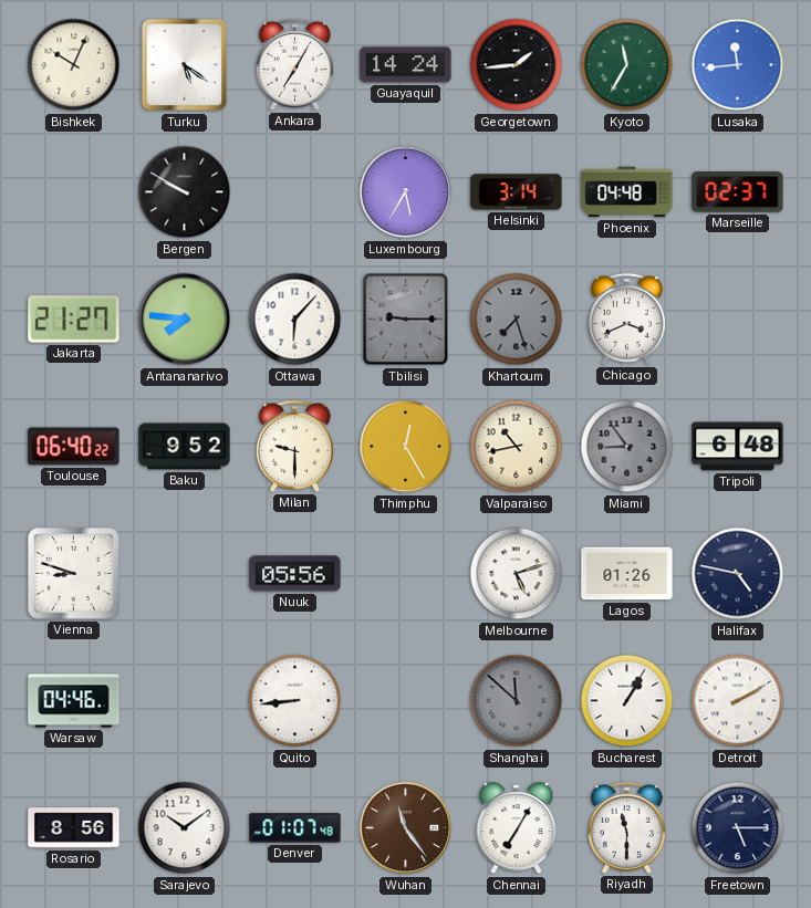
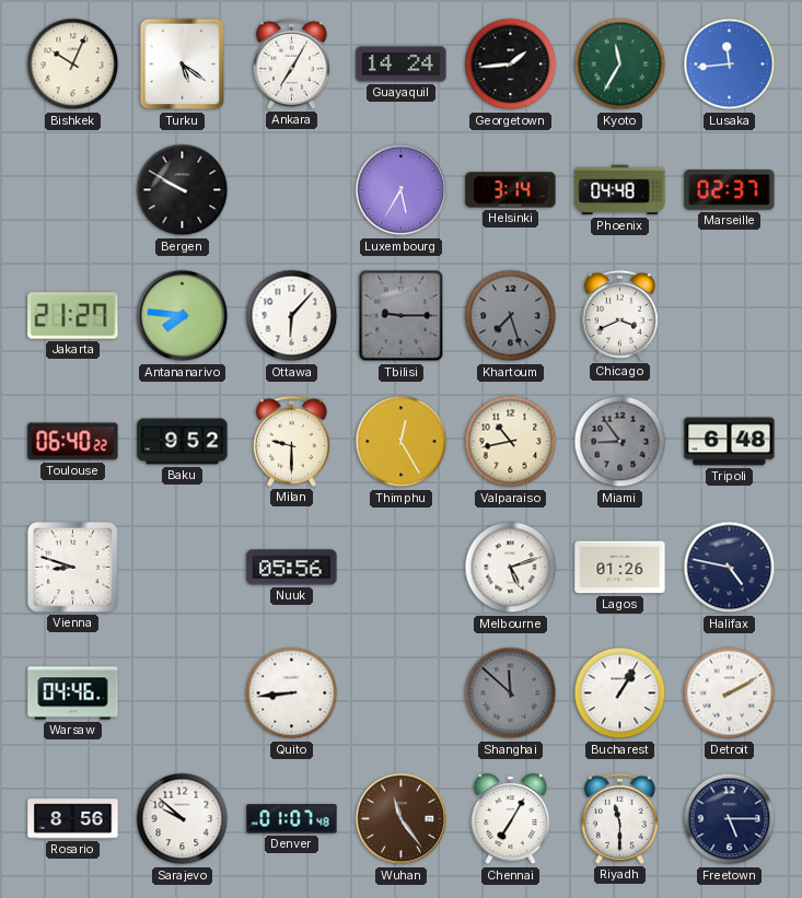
Sarajevo: 10:09 -> 9:52 (183, 819)
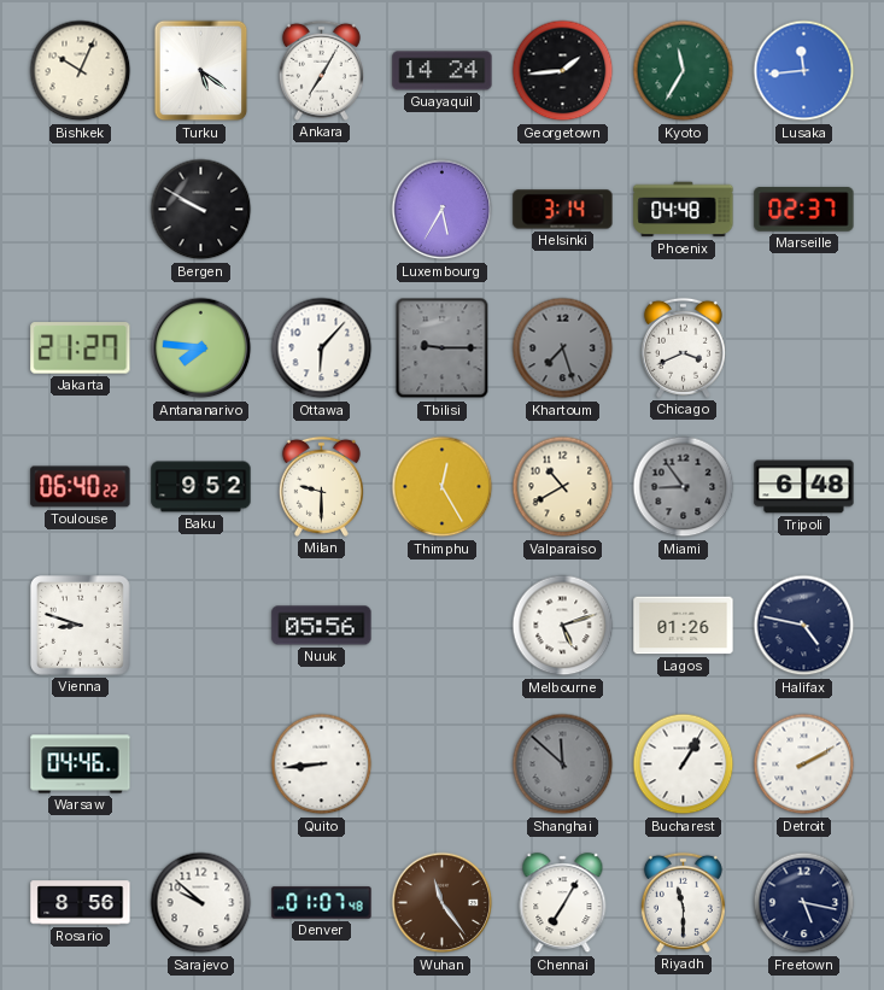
Valparaiso: 10:43 -> 10:40 (563, 487)
Freetown: 5:15 -> 5:17 (804, 903)
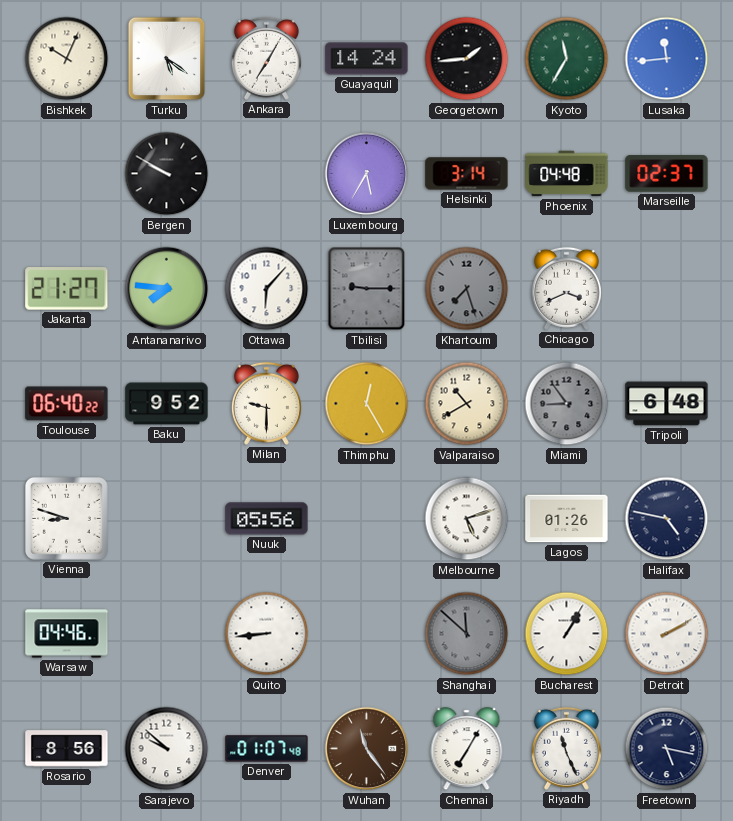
Riyadh: 11:30 -> 11:26 (566, 748)
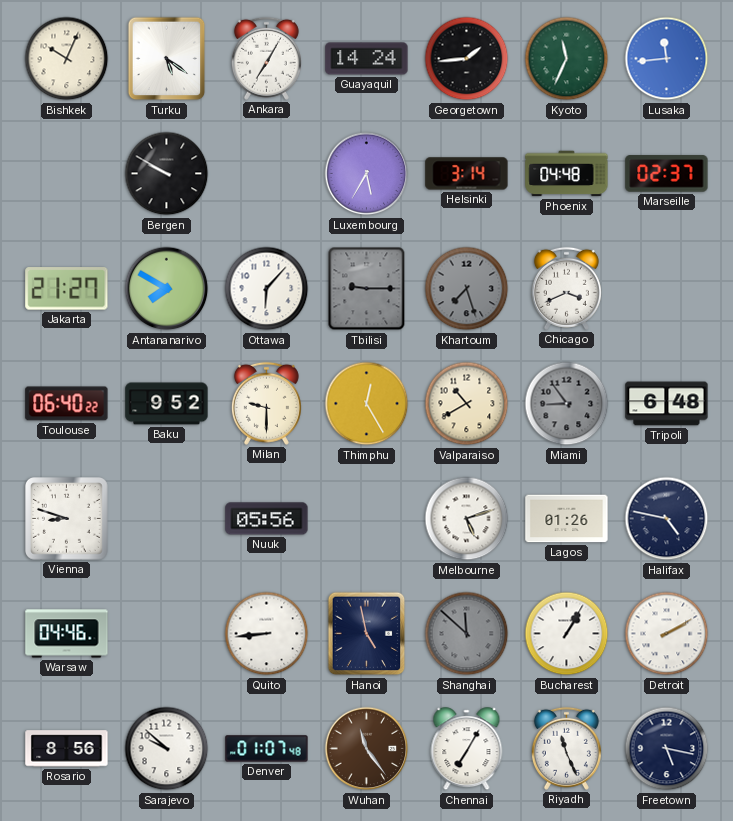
Kyoto: 11:35 -> 11:34 (567, 59)
Antananarivo: 7:46 -> 7:50 (167, 289)
Hanoi: none -> 4:58 (367, 634)
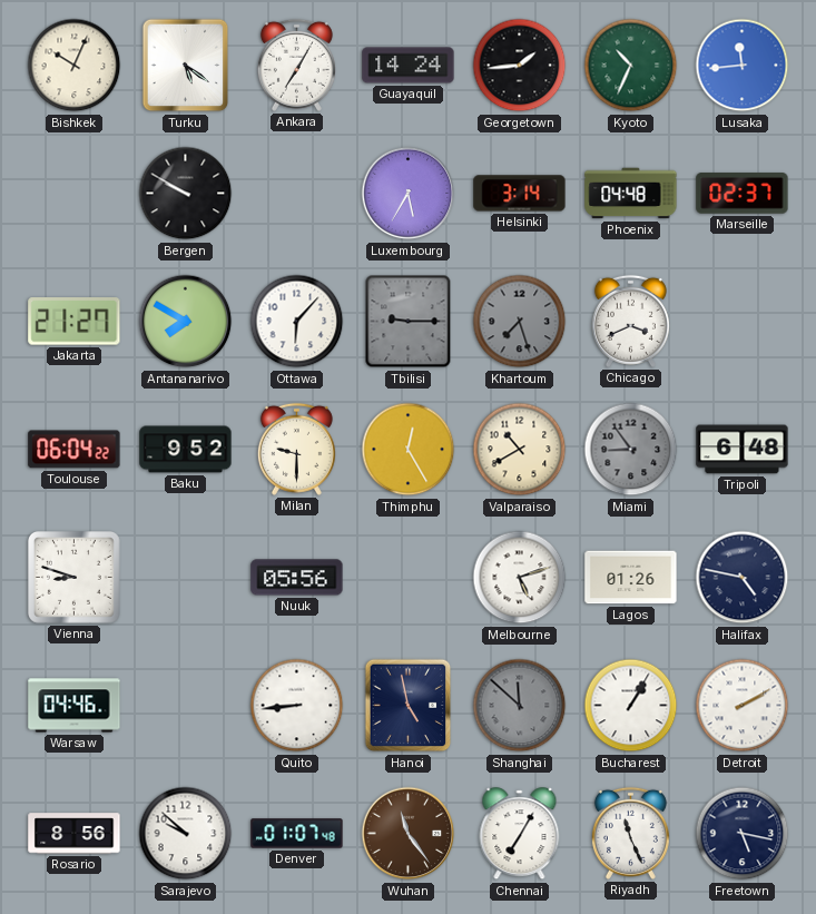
Kyoto: 11:34 -> 10:34 (631, 66)
Toulouse: 06:40 -> 06:04 (75, 450)
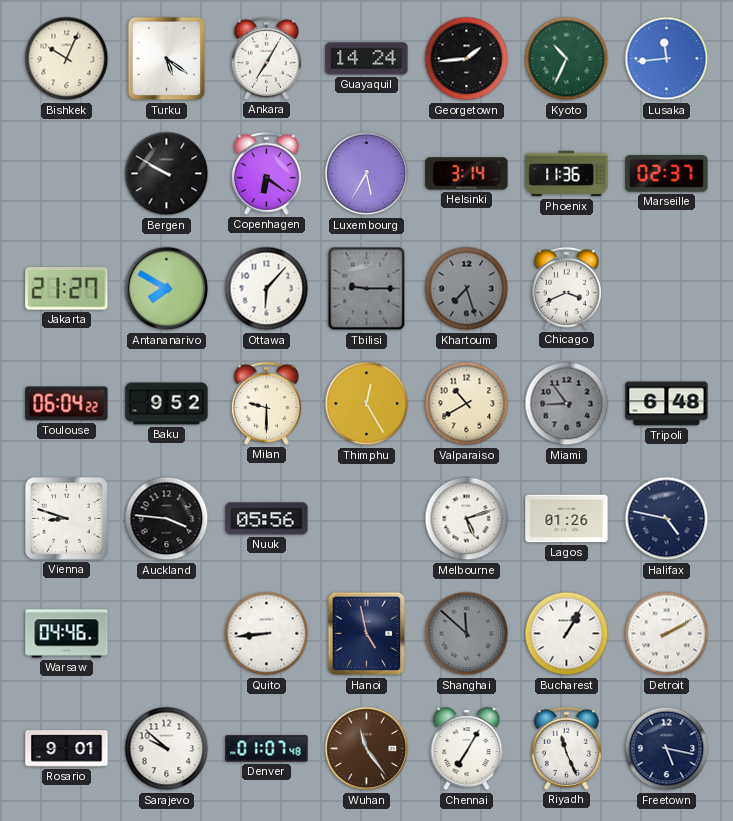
Copenhagen: none -> 6:21 (266, 173)
Phoenix: 04:48 -> 11:36 (567, 174)
Auckland: none -> 3:46 (167, 519)
Rosario: 8:56 -> 9:01 (67, 749)
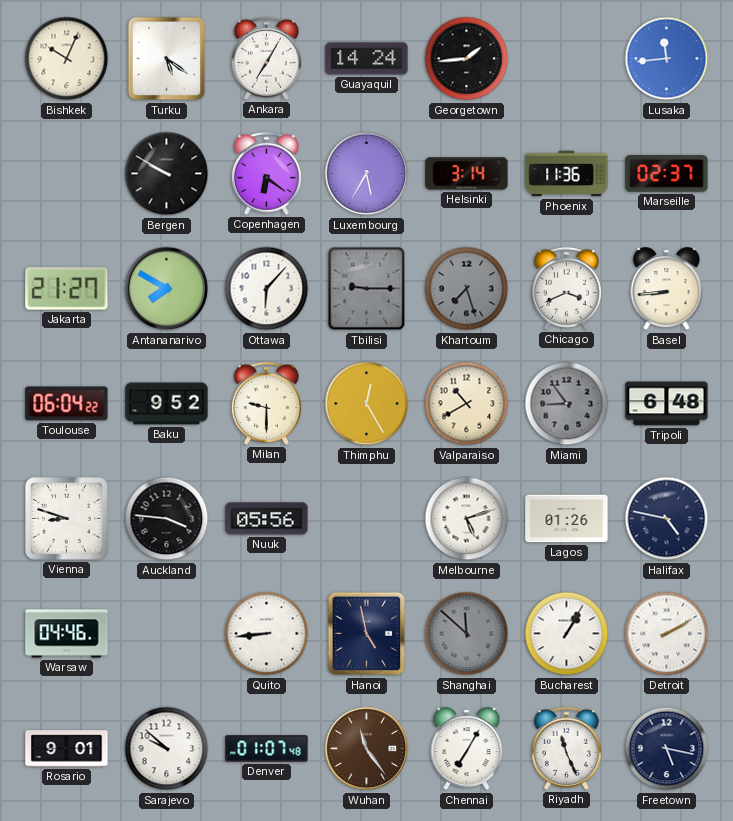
Kyoto: 10:34 -> none (567, 59)
Basel: none -> 8:44 (667, 289)
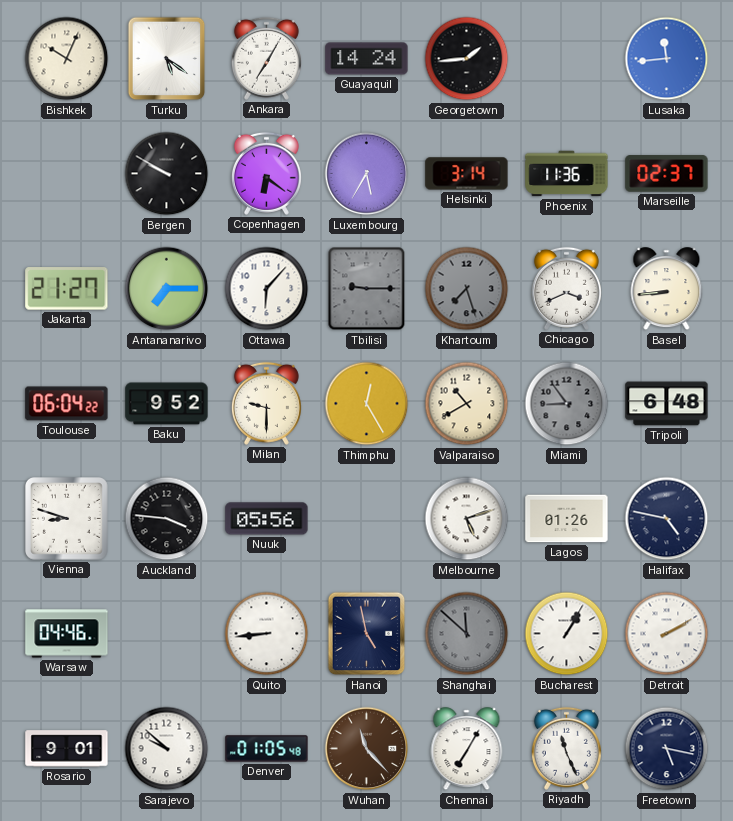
Antananarivo: 7:50 -> 7:15 (167, 289)
Denver: 01:07 -> 01:05 (267, 749)
Wuhan: 11:24 -> 11:23 (367, 749)
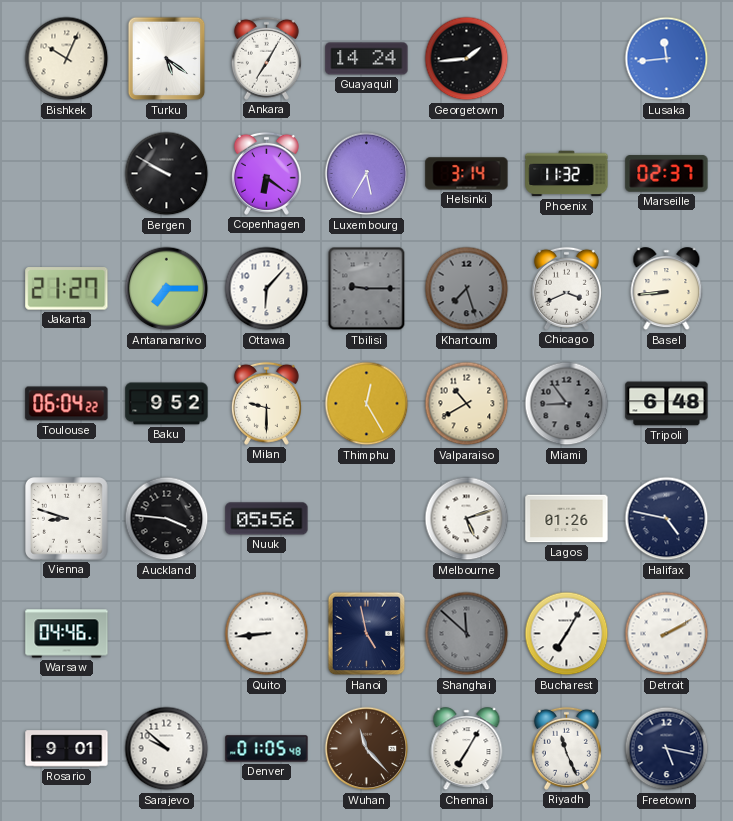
Phoenix: 11:36 -> 11:32 (567, 174)
Bucharest: 1:05 -> 7:05 (567, 634)
